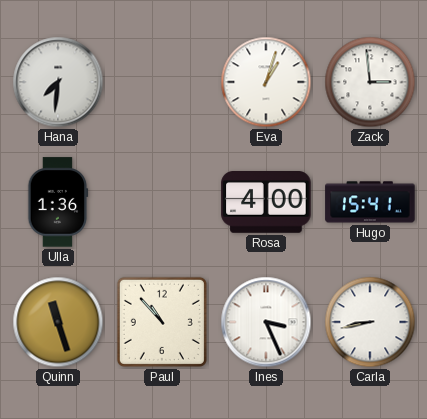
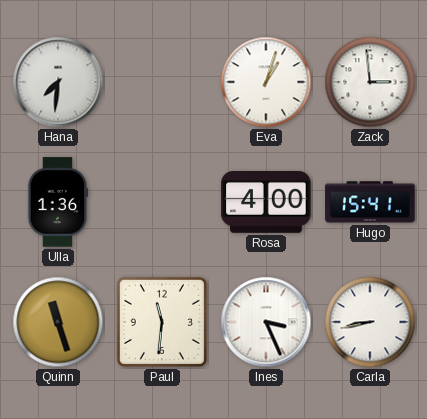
Paul: 10:53 -> 11:31 (162, 322)
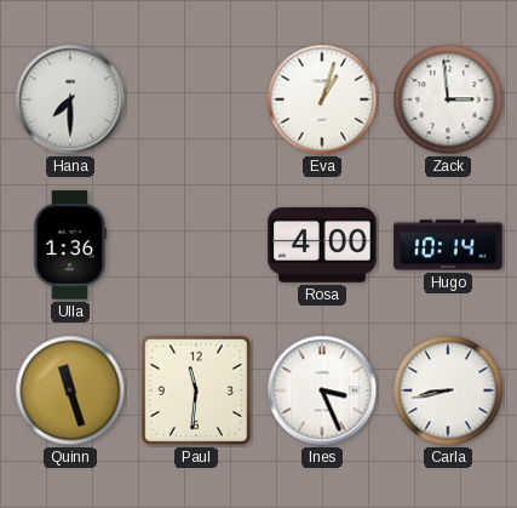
Hana: 7:31 -> 7:30 (70, 99)
Hugo: 15:41 -> 10:14 (448, 245)
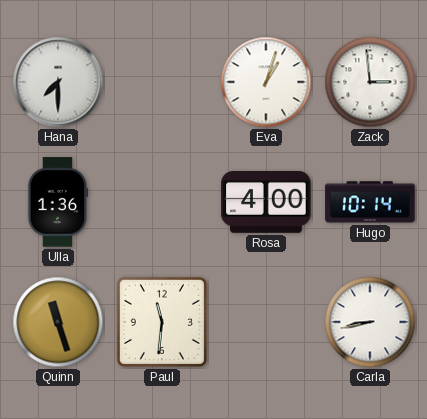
Ines: 3:26 -> none (322, 390)
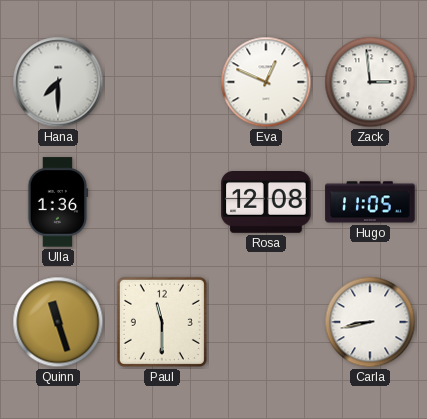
Eva: 1:03 -> 12:49 (266, 82)
Rosa: 4:00 -> 12:08 (266, 203)
Hugo: 10:14 -> 11:05 (370, 202)
Paul: 11:31 -> 11:30 (162, 322)
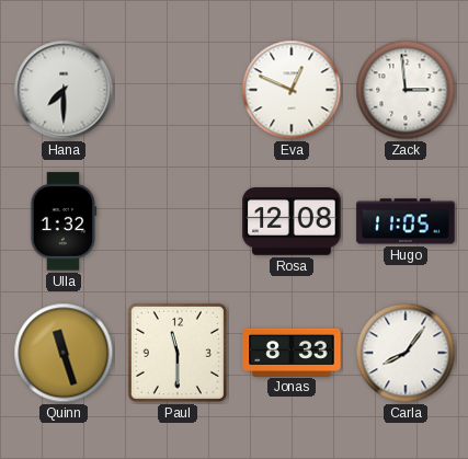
Ulla: 1:36 -> 1:32 (64, 221)
Jonas: none -> 8:33 (292, 352)
Carla: 8:43 -> 8:06 (406, 353)
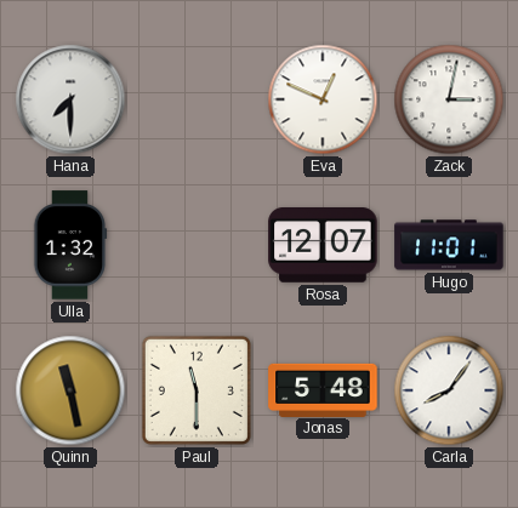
Zack: 2:59 -> 3:02 (449, 99)
Rosa: 12:08 -> 12:07 (323, 246)
Hugo: 11:05 -> 11:01 (449, 245)
Quinn: 11:27 -> 11:28 (70, 390)
Jonas: 8:33 -> 5:48 (323, 389)
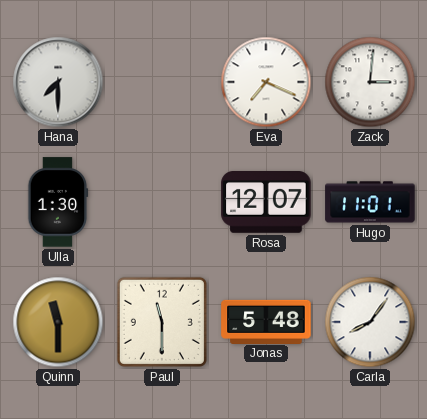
Eva: 12:49 -> 7:19 (266, 82)
Zack: 3:02 -> 3:01 (370, 82)
Ulla: 1:32 -> 1:30 (58, 202)
Quinn: 11:28 -> 11:30 (58, 322)
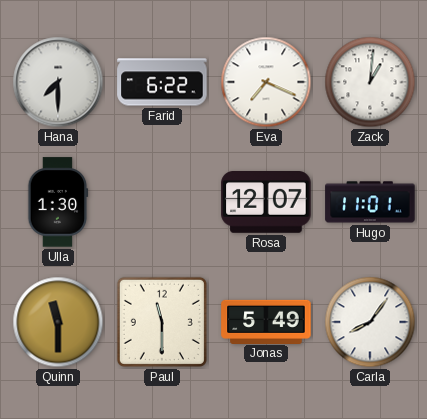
Farid: none -> 6:22 (162, 82)
Zack: 3:01 -> 1:01 (370, 82)
Jonas: 5:48 -> 5:49 (266, 321)
